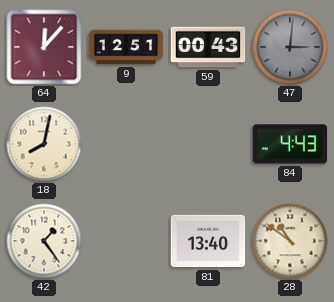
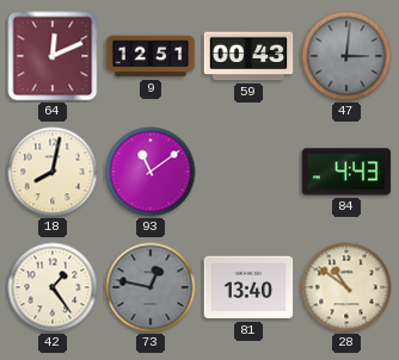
64: 12:07 -> 12:11 (53, 56)
93: none -> 11:09 (151, 172)
73: none -> 12:47 (151, 287)
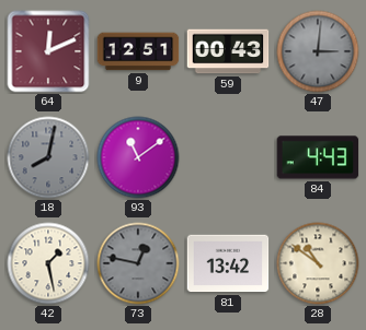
18 dial: cream -> grey (48, 157)
42: 1:24 -> 1:28 (48, 263)
81: 13:40 -> 13:42 (228, 263)
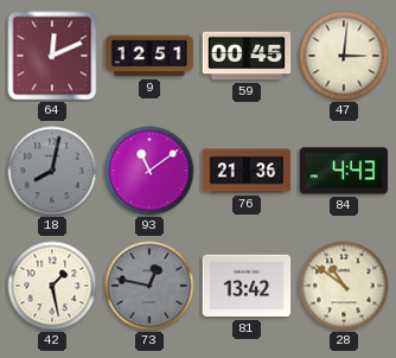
59: 00:43 -> 00:45 (247, 56)
47 dial: grey -> cream (344, 56)
76: none -> 21:36 (247, 171)
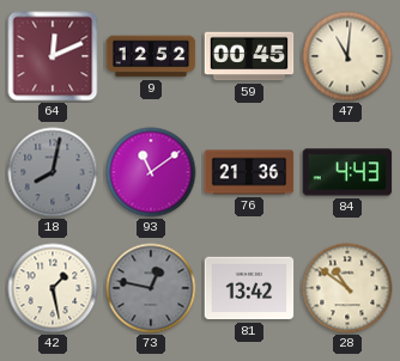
9: 12:51 -> 12:52 (151, 56)
47: 3:01 -> 11:01 (347, 56)
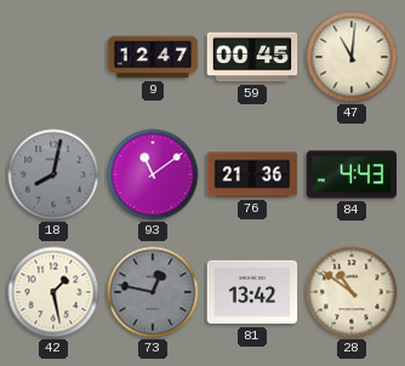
64: 12:11 -> none (53, 56)
9: 12:52 -> 12:47 (153, 57)
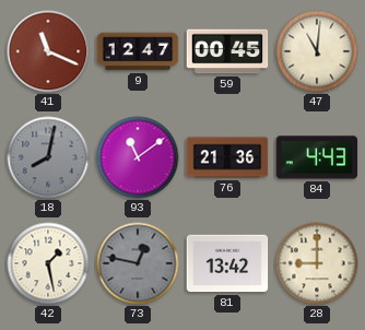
41: none -> 11:19 (48, 51)
28: 10:51 -> 9:00 (317, 263)
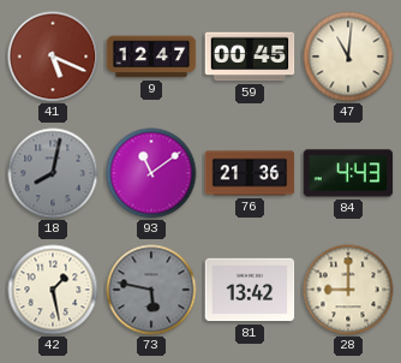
41: 11:19 -> 5:19 (53, 56)
73: 12:47 -> 5:47 (151, 290)
